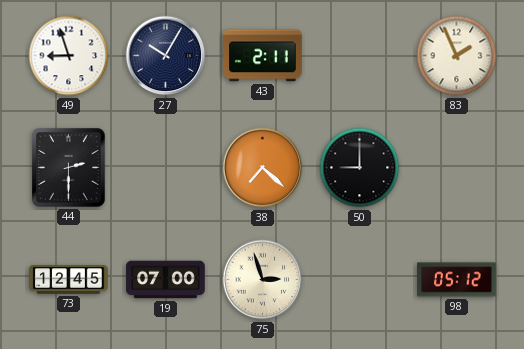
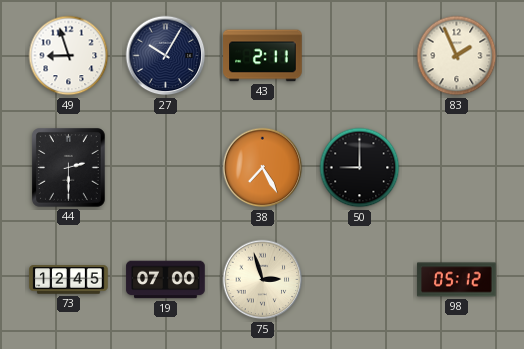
38: 7:22 -> 7:25 (263, 168)
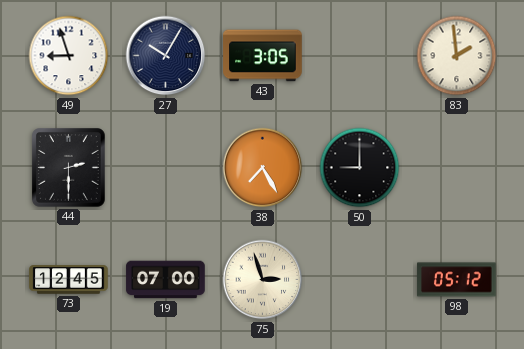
43: 2:11 -> 3:05 (263, 56)
83: 1:56 -> 1:59 (457, 56)
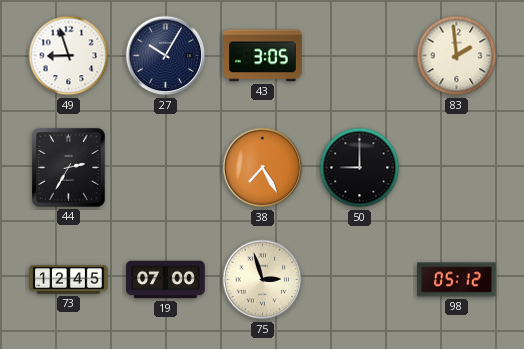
44: 2:30 -> 2:35 (69, 168)
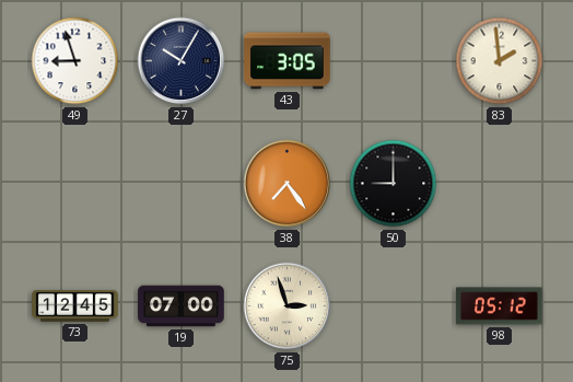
44: 2:35 -> none (69, 168)
38: 7:25 -> 7:24 (288, 184)
